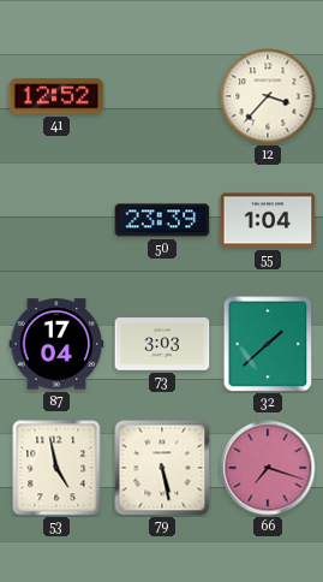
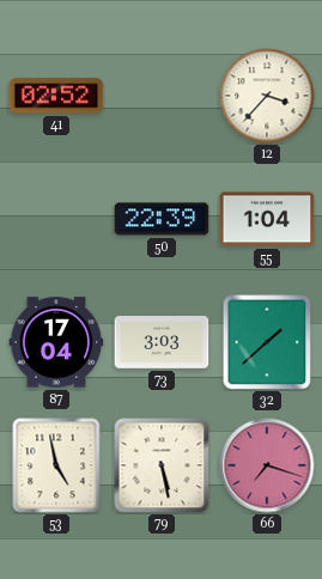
41: 12:52 -> 02:52 (56, 96)
50: 23:39 -> 22:39 (162, 219)
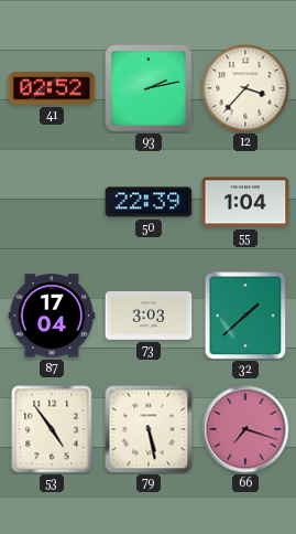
93: none -> 2:13 (149, 88)
53: 4:58 -> 4:54 (52, 429)
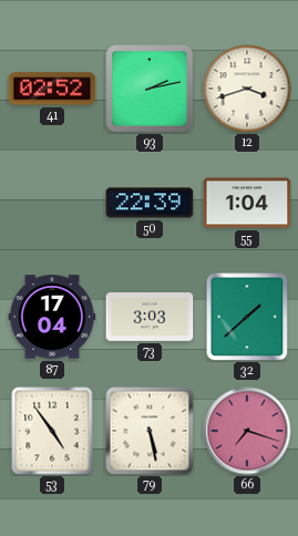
12: 3:37 -> 3:42 (247, 89)
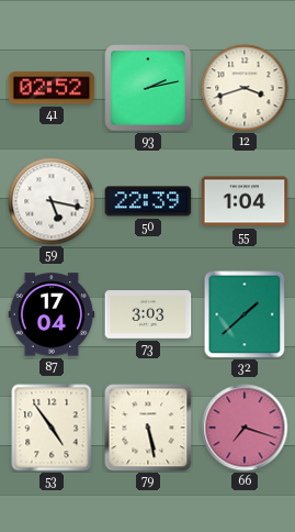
59: none -> 5:17 (52, 201)
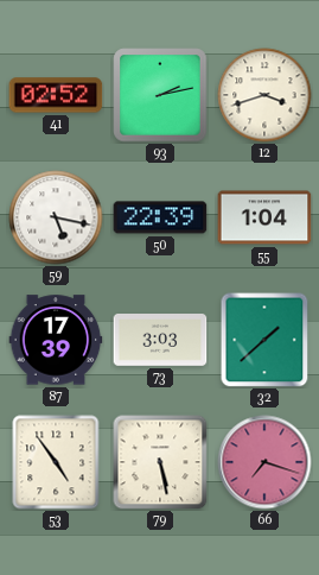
87: 17:04 -> 17:39 (56, 340)
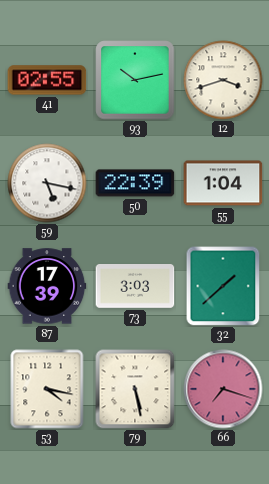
41: 02:52 -> 02:55 (47, 80)
93: 2:13 -> 10:13 (135, 80)
53: 4:54 -> 4:17 (47, 389)
